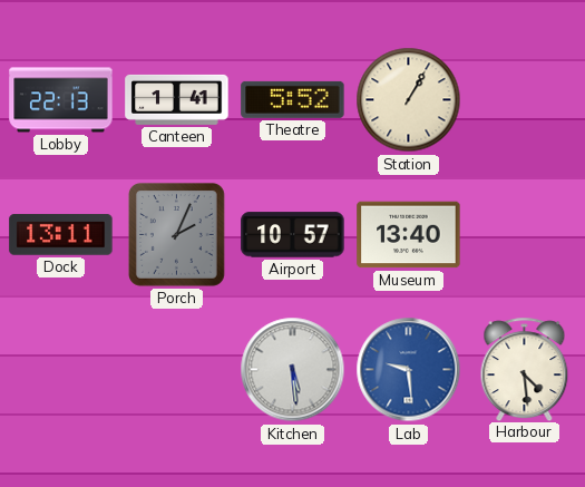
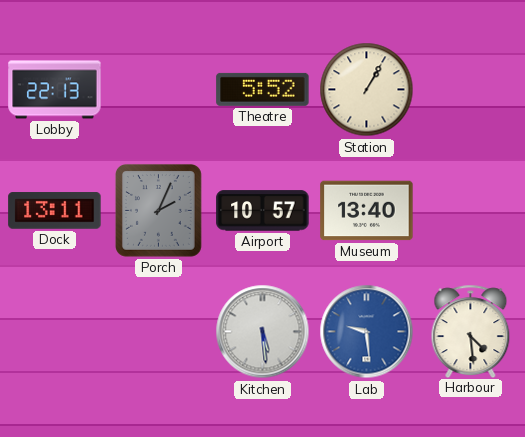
Canteen: 1:41 -> none (177, 99)
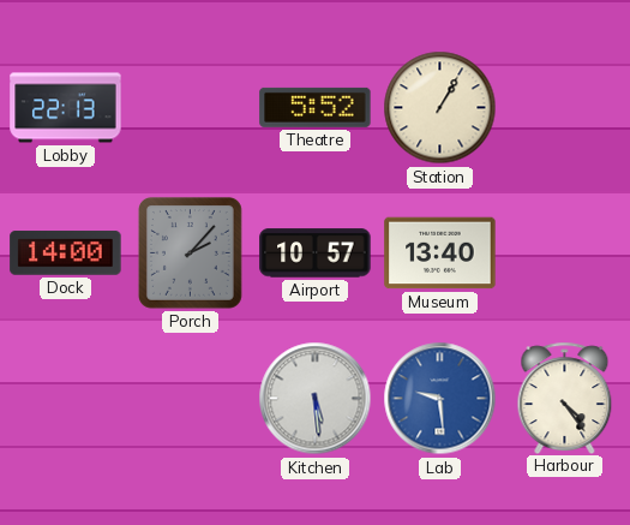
Dock: 13:11 -> 14:00 (66, 253)
Porch: 2:04 -> 2:07 (190, 253)
Harbour: 4:29 -> 4:24 (565, 398)
